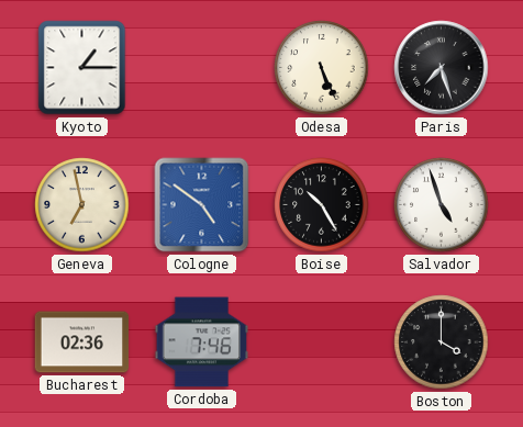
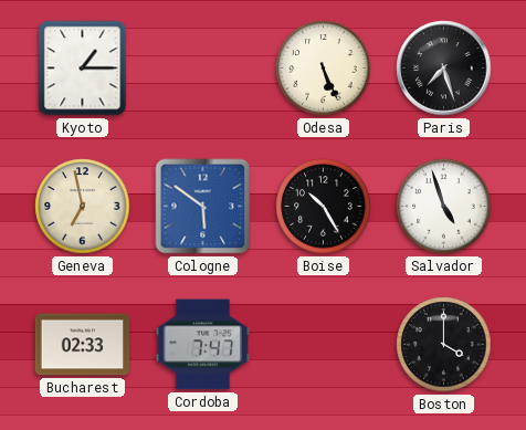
Cologne: 4:51 -> 5:51 (203, 207)
Bucharest: 02:36 -> 02:33 (83, 345)
Cordoba: 7:46 -> 7:47 (203, 345)
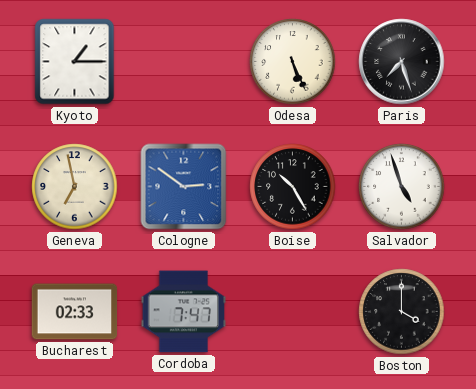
Cologne: 5:51 -> 2:51 (184, 187)
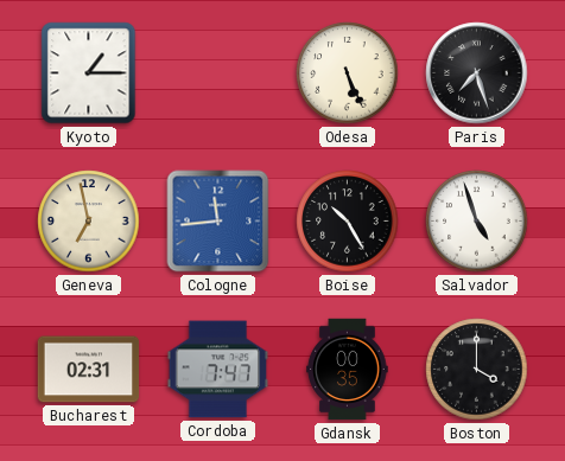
Cologne: 2:51 -> 11:44 (218, 222)
Bucharest: 02:33 -> 02:31 (89, 370)
Gdansk: none -> 00:35 (348, 370)
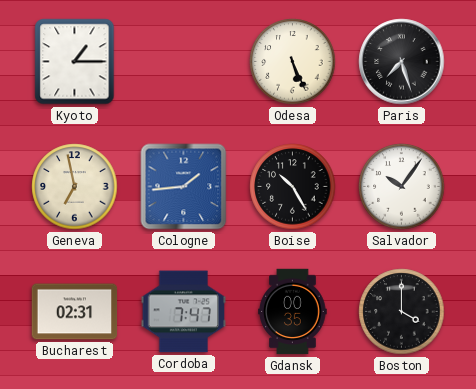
Cologne: 11:44 -> 1:44 (184, 187)
Salvador: 4:57 -> 10:06 (402, 187)
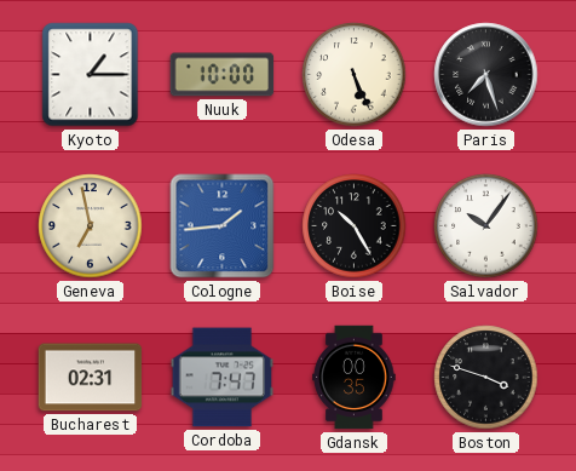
Nuuk: none -> 10:00 (223, 75)
Boston: 4:00 -> 3:48 (486, 378)
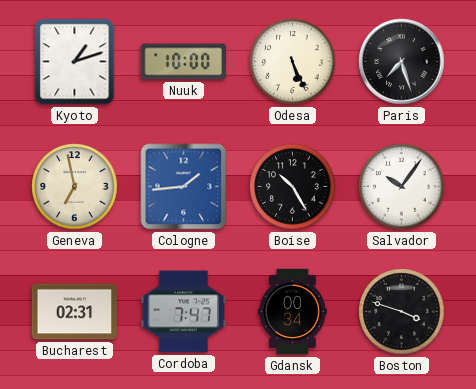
Kyoto: 1:15 -> 1:12 (75, 62)
Gdansk: 00:35 -> 00:34 (293, 312)
